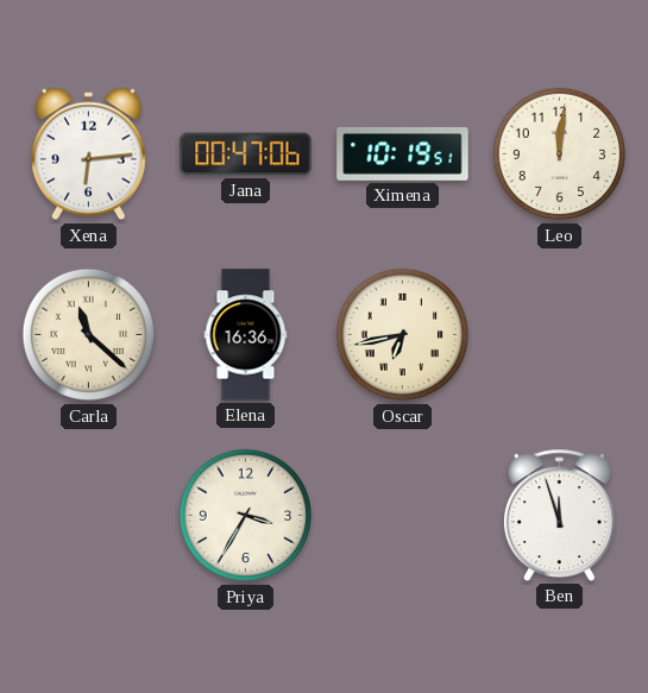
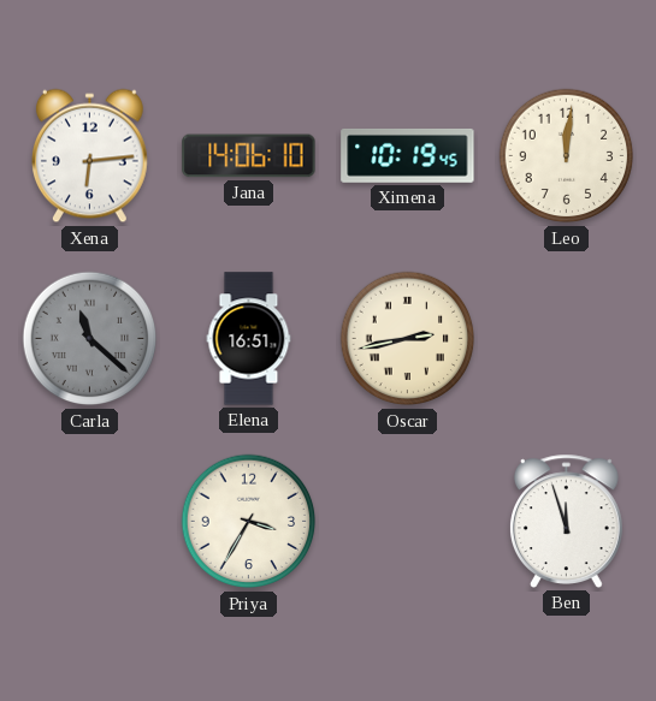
Jana: 00:47 -> 14:06 (249, 156)
Ximena: 10:19:51 -> 10:19:45 (408, 155)
Carla dial: cream -> grey (90, 339)
Elena: 16:36 -> 16:51 (249, 339)
Oscar: 6:43 -> 2:43 (408, 339)
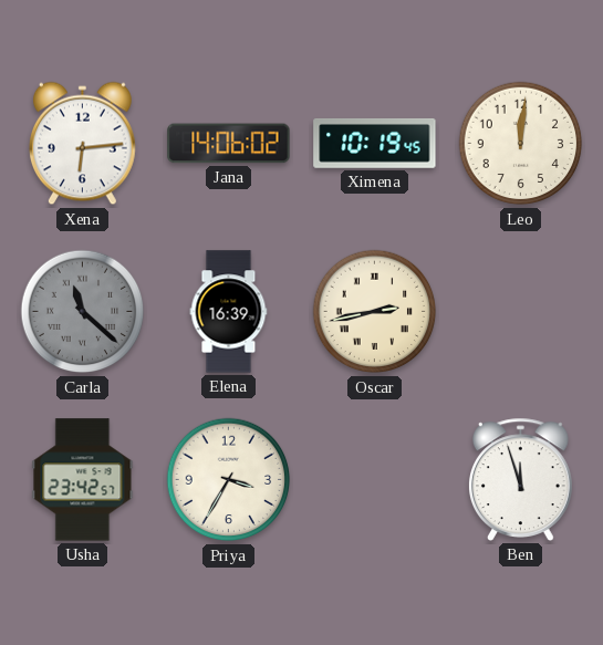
Jana: 14:06:10 -> 14:06:02 (229, 144)
Elena: 16:51 -> 16:39 (229, 312)
Usha: none -> 23:42 (83, 480)
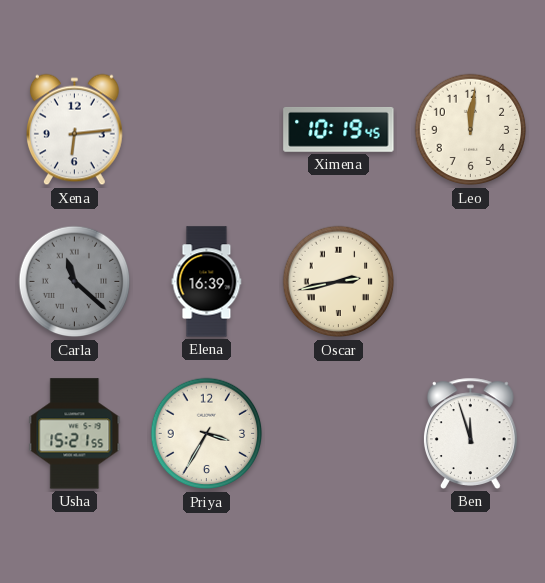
Jana: 14:06 -> none (229, 144)
Usha: 23:42 -> 15:21 (75, 434)
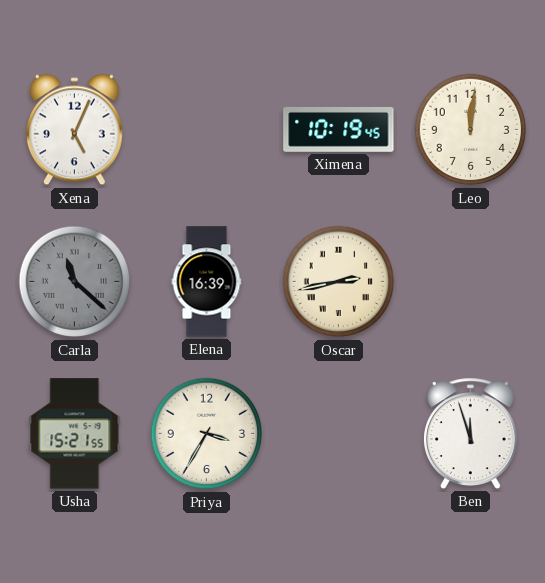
Xena: 6:14 -> 5:04 (74, 130)
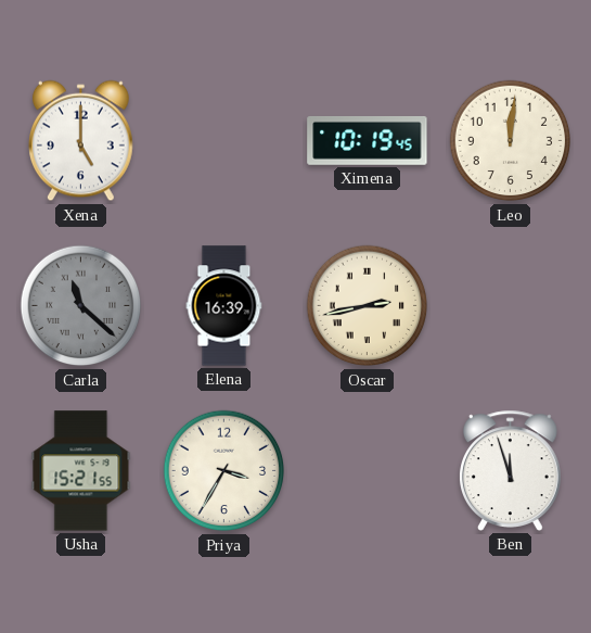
Xena: 5:04 -> 5:00 (80, 141)
